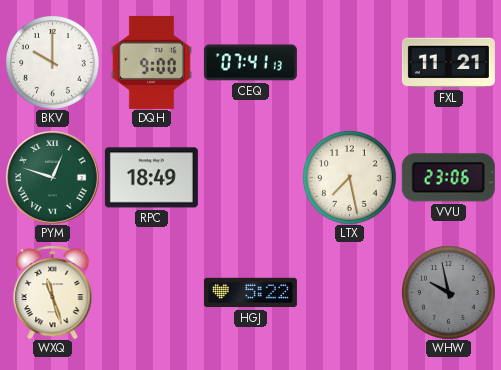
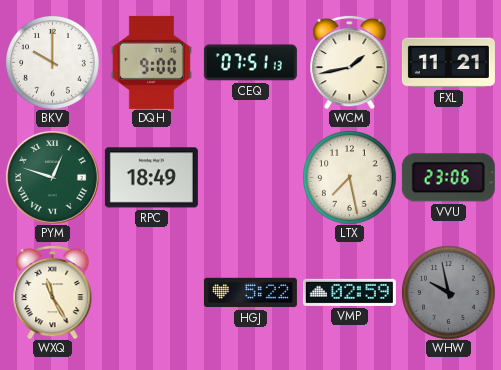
CEQ: 07:41 -> 07:51 (250, 63)
WCM: none -> 1:43 (350, 62)
WXQ: 11:27 -> 11:25 (53, 292)
VMP: none -> 02:59 (349, 292)
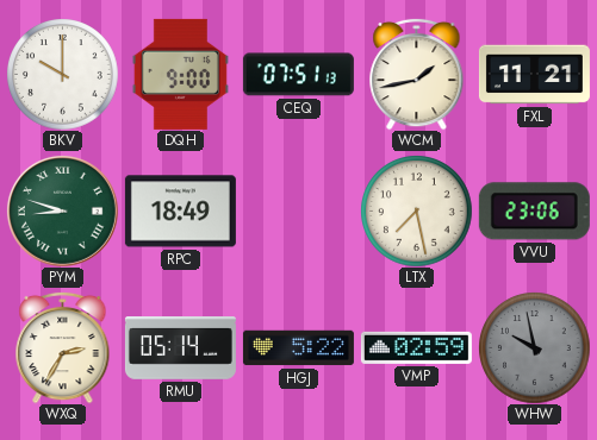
PYM: 12:48 -> 8:48 (62, 210)
WXQ: 11:25 -> 2:35 (63, 347)
RMU: none -> 05:14 (180, 348)
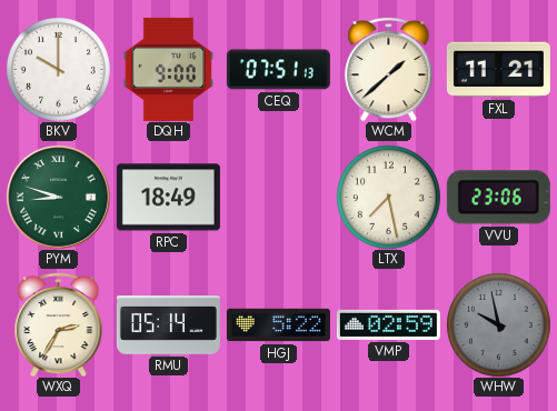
WCM: 1:43 -> 1:38 (389, 69)
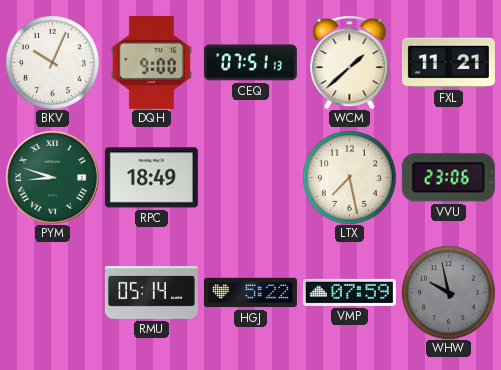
BKV: 10:00 -> 10:04 (52, 62)
WXQ: 2:35 -> none (59, 324)
VMP: 02:59 -> 07:59 (349, 292)
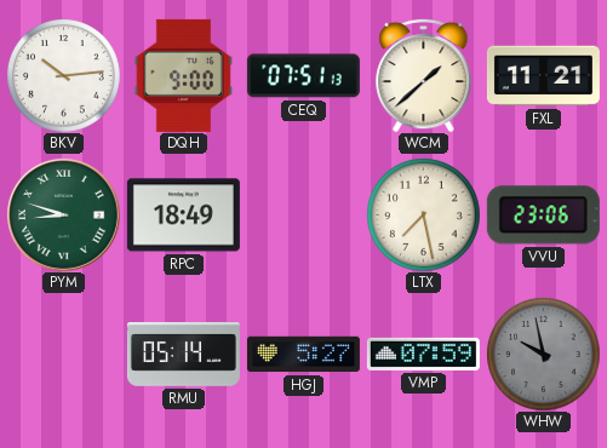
BKV: 10:04 -> 10:14 (63, 75)
HGJ: 5:22 -> 5:27 (303, 355)
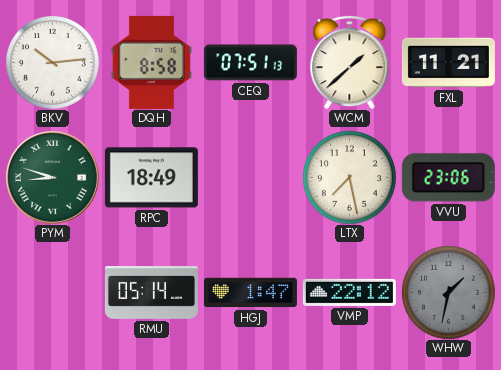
DQH: 9:00 -> 8:58 (151, 62)
HGJ: 5:27 -> 1:47 (250, 293)
VMP: 07:59 -> 22:12 (349, 292)
WHW: 9:58 -> 1:32 (448, 292)
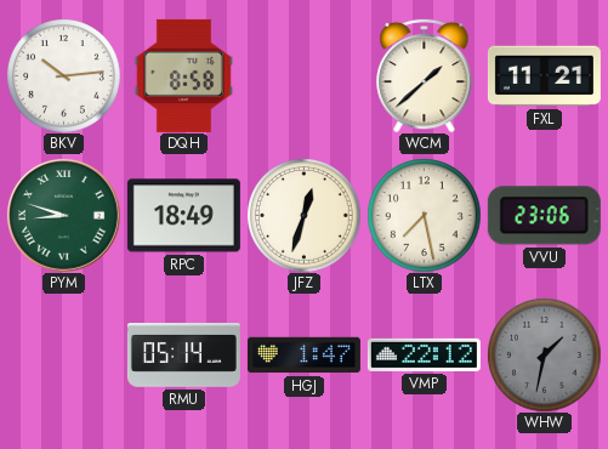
CEQ: 07:51 -> none (250, 63)
JFZ: none -> 12:33 (303, 215)
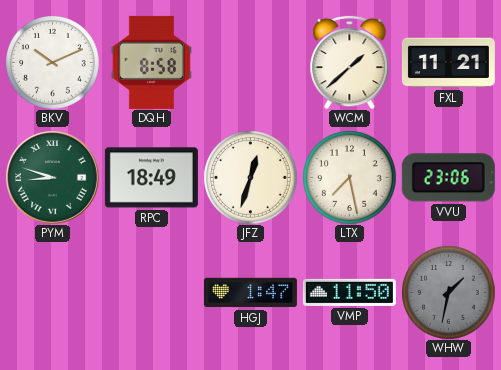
BKV: 10:14 -> 10:11 (52, 62)
RMU: 05:14 -> none (183, 356)
VMP: 22:12 -> 11:50 (349, 292)
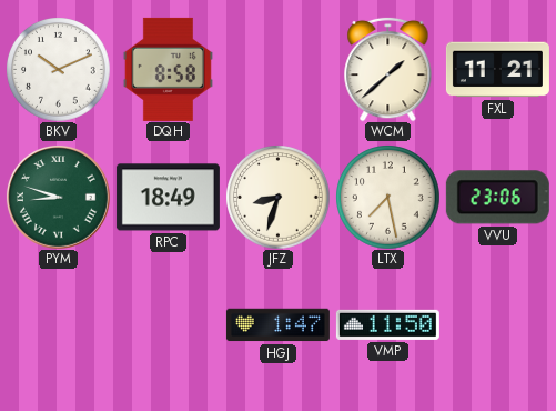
JFZ: 12:33 -> 8:33 (277, 197)
WHW: 1:32 -> none (448, 292)
